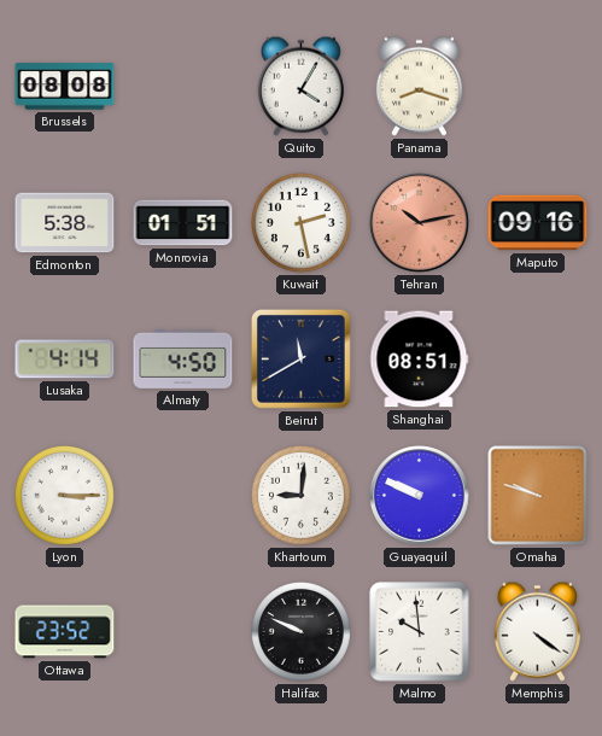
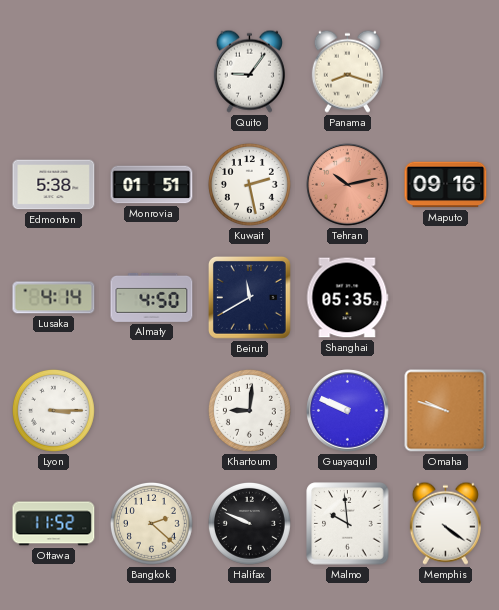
Brussels: 08:08 -> none (65, 87)
Quito: 4:05 -> 9:06 (249, 71)
Shanghai: 08:51 -> 05:35 (347, 298)
Ottawa: 23:52 -> 11:52 (54, 524)
Bangkok: none -> 2:22 (151, 523)
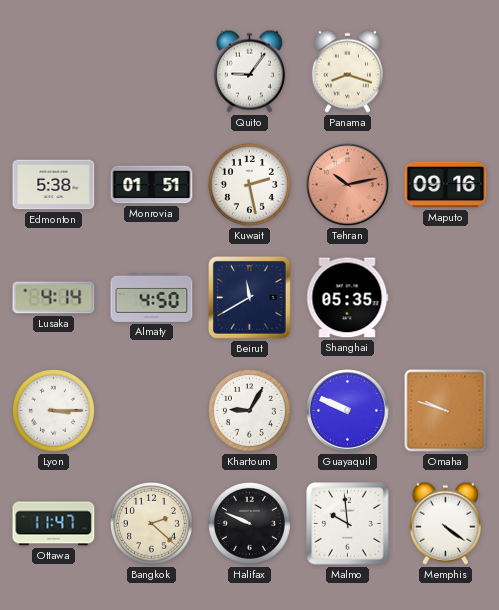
Khartoum: 9:01 -> 9:05 (249, 410)
Ottawa: 11:52 -> 11:47 (54, 524)
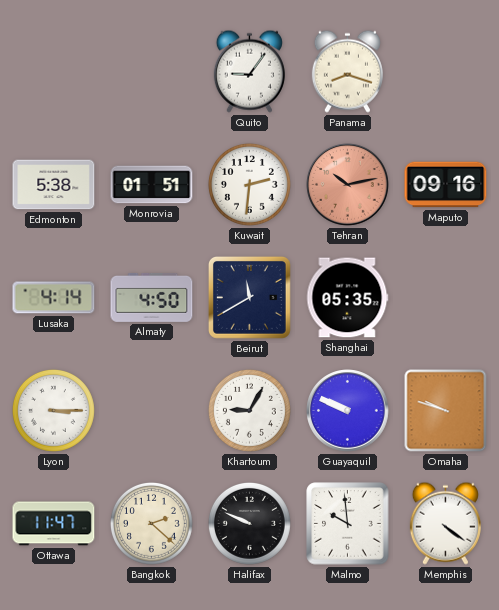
Kuwait: 2:28 -> 2:31 (249, 184)
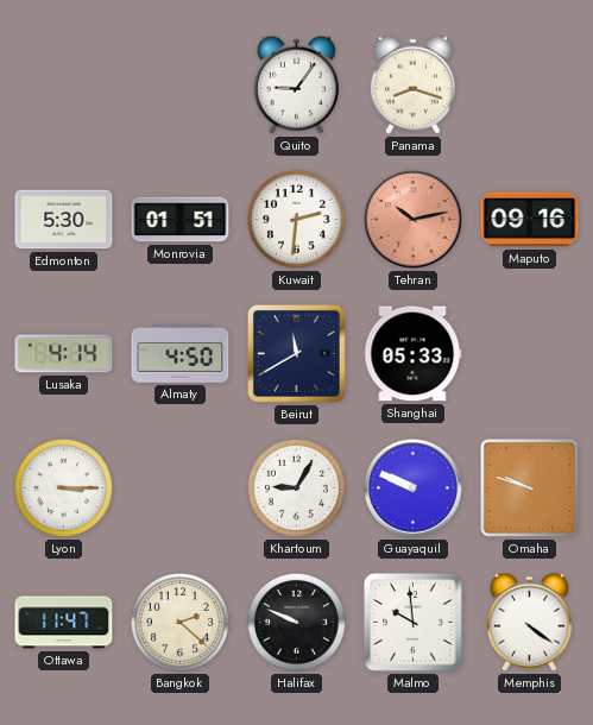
Edmonton: 5:38 -> 5:30 (64, 220)
Shanghai: 05:35 -> 05:33 (412, 354)
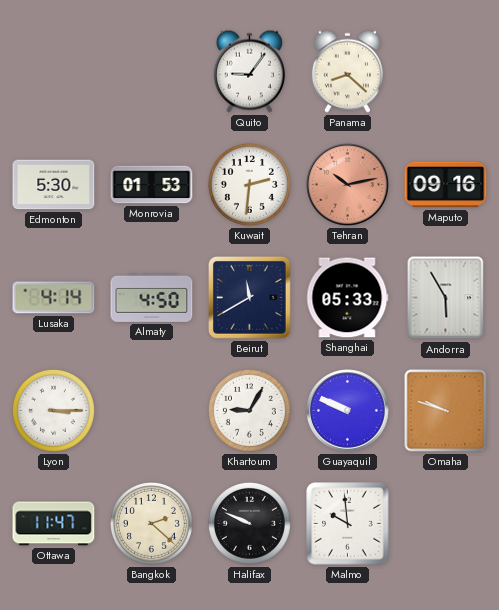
Panama: 8:18 -> 8:22 (347, 71)
Monrovia: 01:51 -> 01:53 (152, 185)
Andorra: none -> 5:55 (446, 298)
Memphis: 4:21 -> none (529, 622)
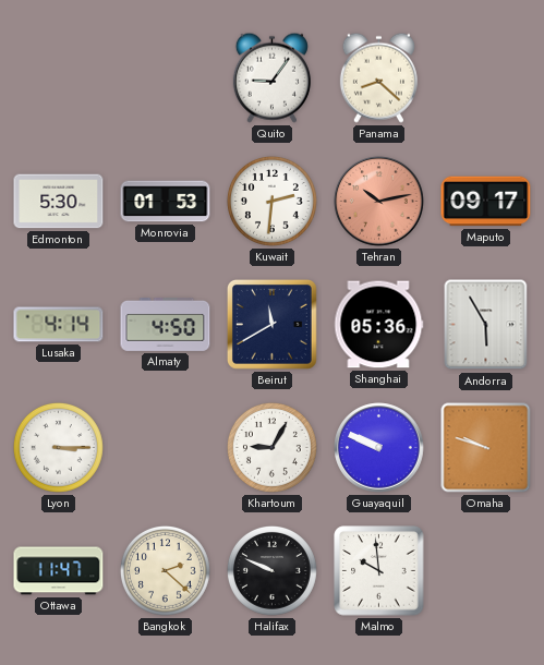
Maputo: 09:16 -> 09:17 (486, 202)
Shanghai: 05:33 -> 05:36 (378, 325)
